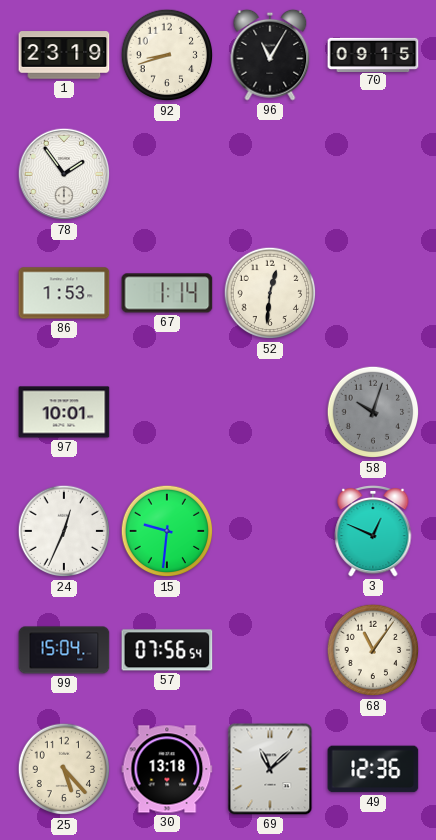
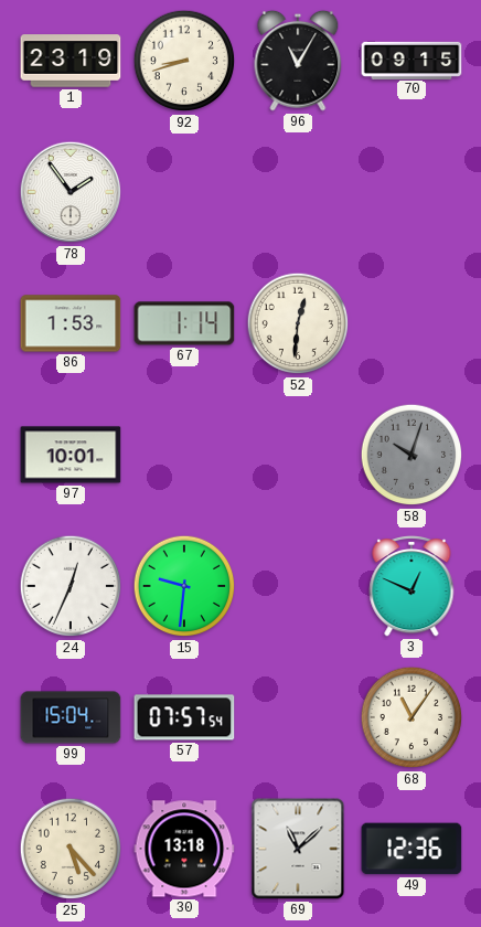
57: 07:56 -> 07:57 (184, 717)
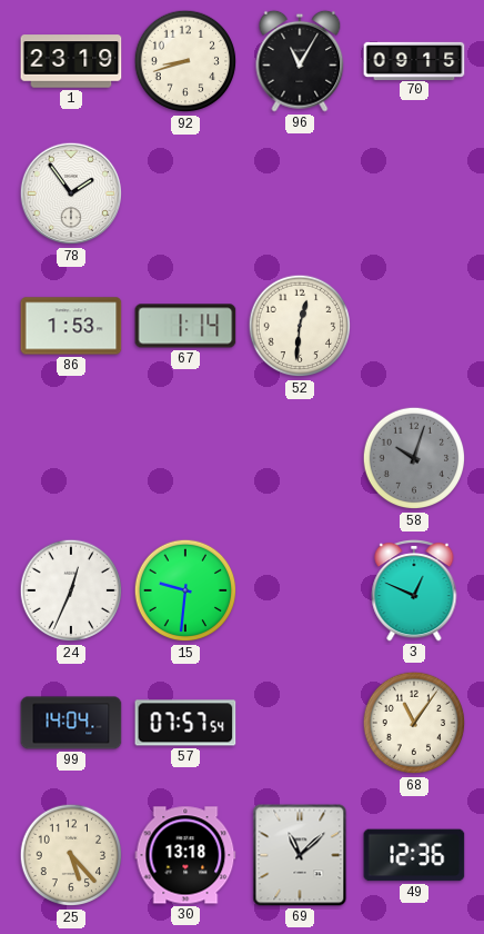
97: 10:01 -> none (71, 455)
99: 15:04 -> 14:04 (71, 723)
